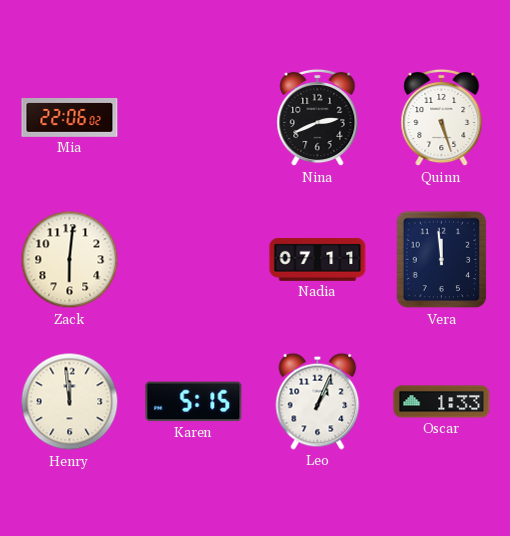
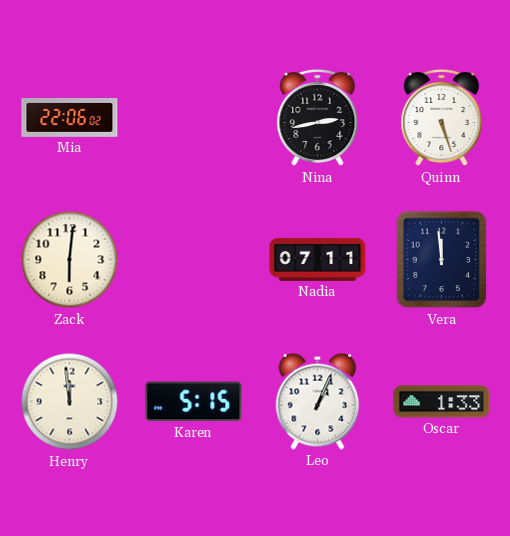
Nina: 2:41 -> 2:43 (318, 118)
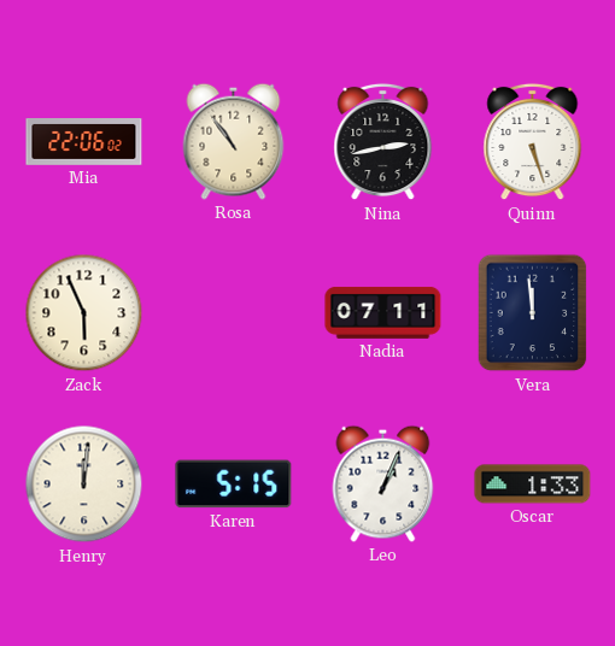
Rosa: none -> 10:54 (234, 141)
Zack: 6:01 -> 5:56 (84, 313)
Henry: 11:59 -> 12:01 (84, 485)
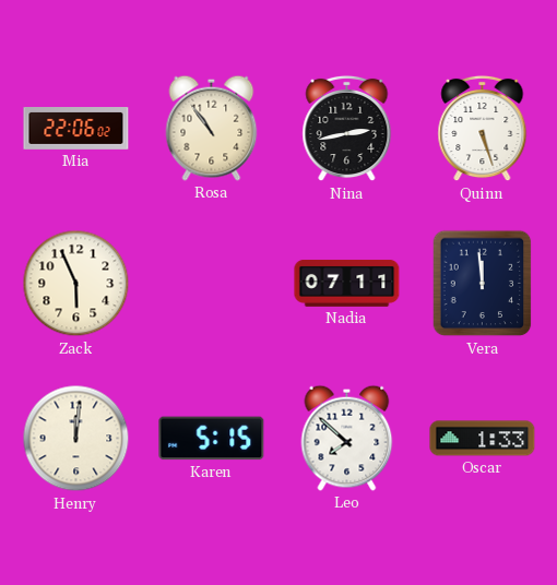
Leo: 1:04 -> 7:52 (347, 438)
